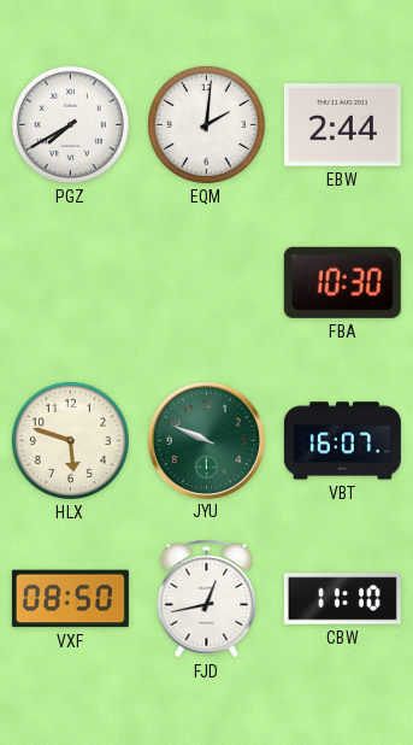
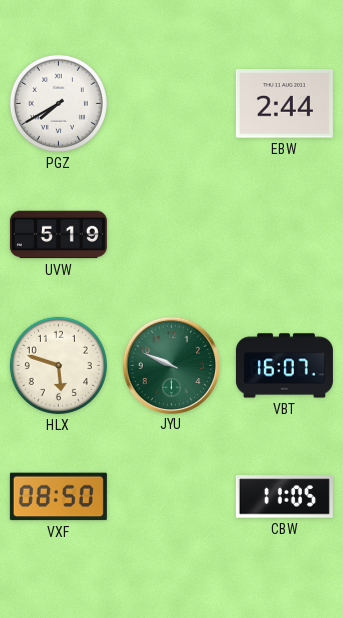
EQM: 2:01 -> none (206, 124)
UVW: none -> 5:19 (58, 235)
FBA: 10:30 -> none (342, 282)
FJD: 12:43 -> none (207, 599)
CBW: 11:10 -> 11:05 (284, 497)
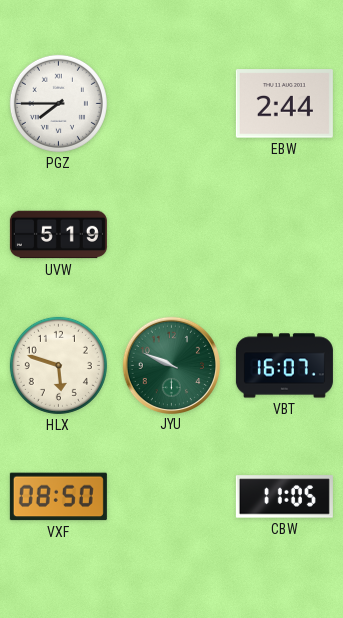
PGZ: 7:40 -> 7:45 (58, 103)
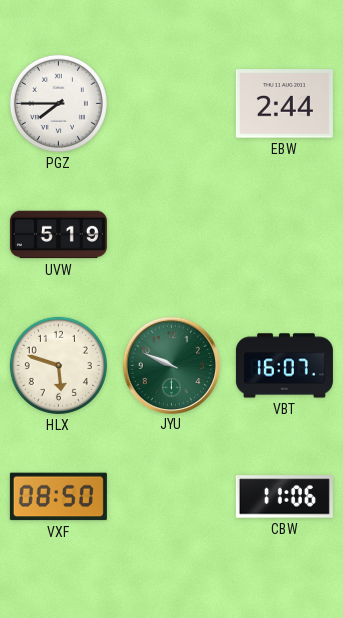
CBW: 11:05 -> 11:06 (284, 497)
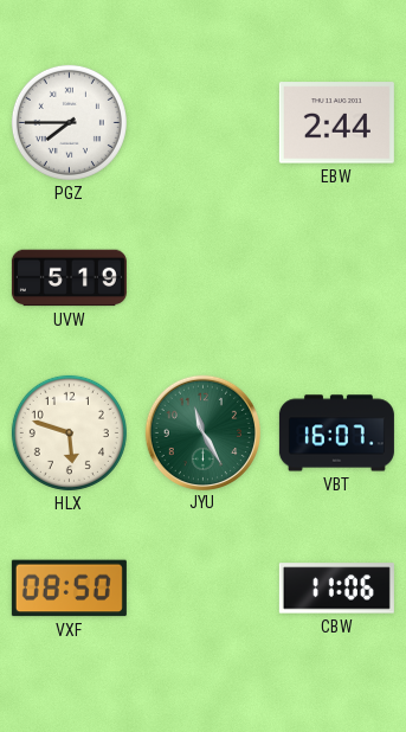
JYU: 9:49 -> 11:25 (202, 432)
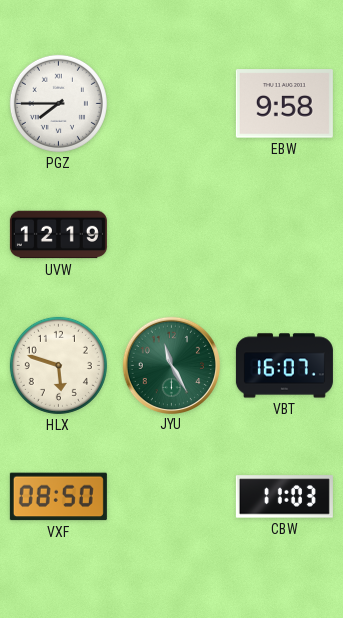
EBW: 2:44 -> 9:58 (284, 104)
UVW: 5:19 -> 12:19 (58, 235)
CBW: 11:06 -> 11:03 (284, 497)
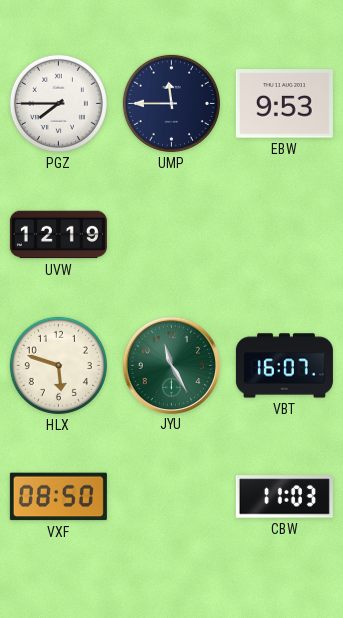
UMP: none -> 11:45 (171, 103)
EBW: 9:58 -> 9:53 (284, 104)
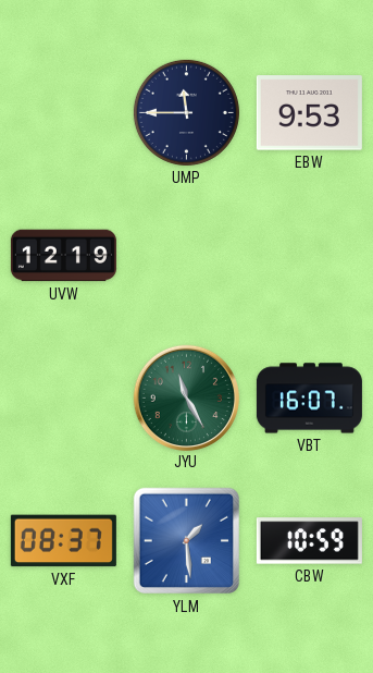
PGZ: 7:45 -> none (58, 103)
HLX: 5:48 -> none (58, 365)
VXF: 08:50 -> 08:37 (63, 541)
YLM: none -> 1:29 (187, 541)
CBW: 11:03 -> 10:59 (309, 541)
